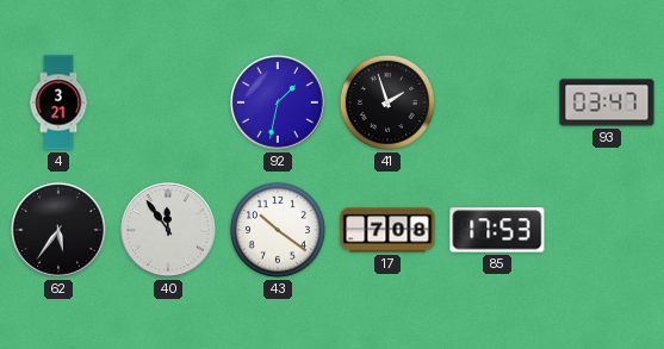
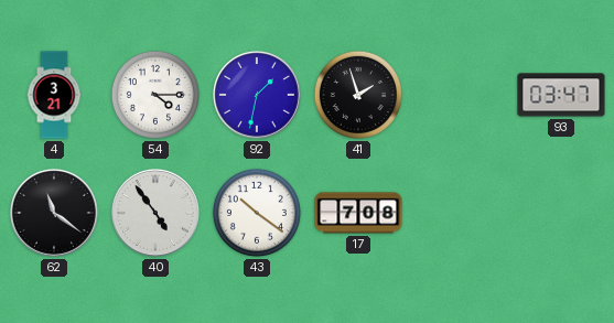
54: none -> 4:15 (155, 95)
62: 5:36 -> 11:21 (54, 213)
40: 11:54 -> 4:54 (155, 213)
85: 17:53 -> none (497, 230)
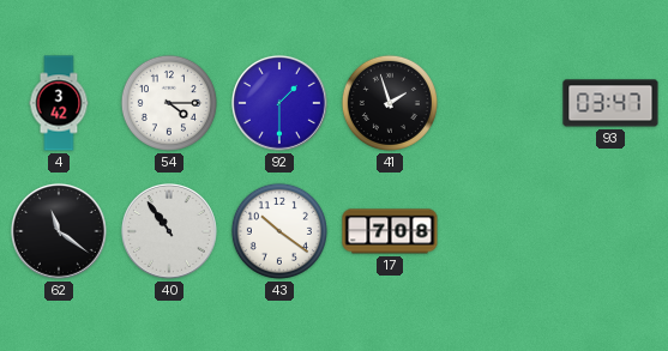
4: 3:21 -> 3:42 (59, 103)
92: 1:32 -> 1:30 (279, 103)
40: 4:54 -> 10:54 (169, 231)
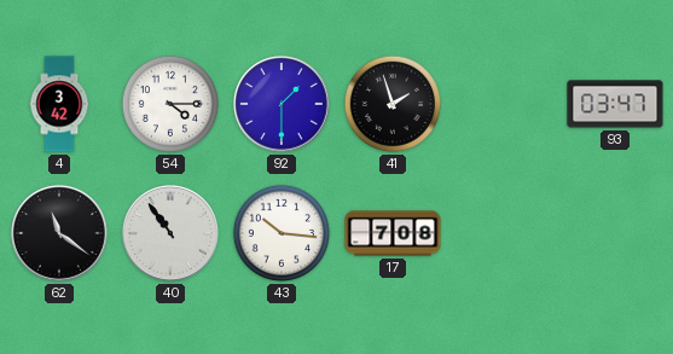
43: 10:21 -> 10:16 (282, 233)
